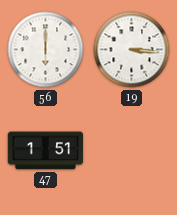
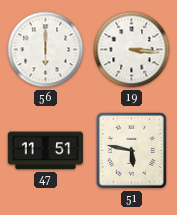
47: 1:51 -> 11:51 (46, 151)
51: none -> 5:47 (131, 150)
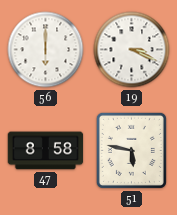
19: 3:16 -> 3:19 (132, 50)
47: 11:51 -> 8:58 (46, 151)
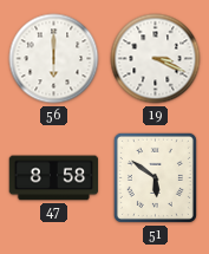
51: 5:47 -> 5:51 (155, 177)
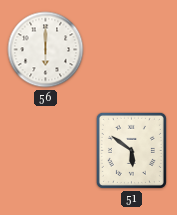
19: 3:19 -> none (156, 59)
47: 8:58 -> none (54, 178)
